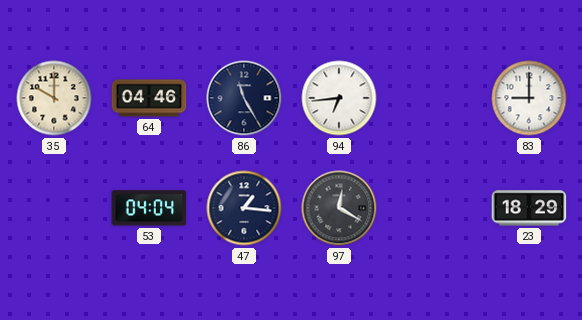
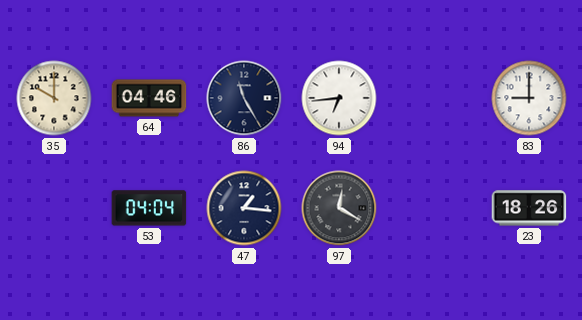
23: 18:29 -> 18:26 (529, 208)
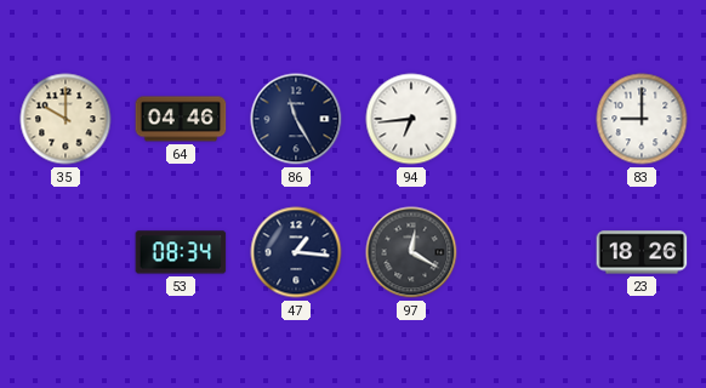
53: 04:04 -> 08:34 (181, 252)
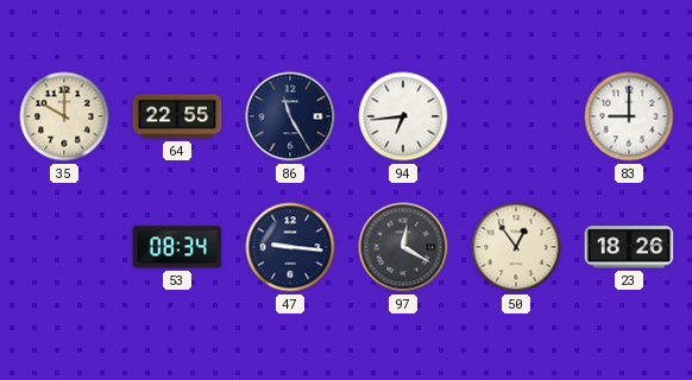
64: 04:46 -> 22:55 (177, 116)
47: 1:16 -> 9:16 (290, 247)
50: none -> 12:54 (516, 247)
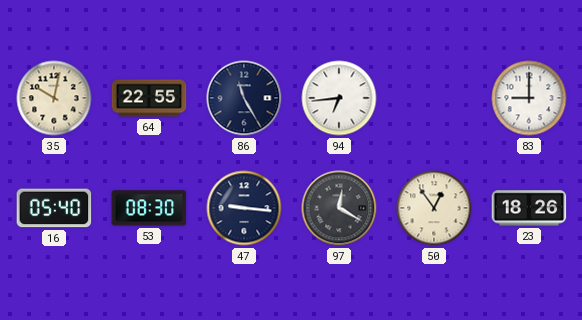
35: 10:00 -> 10:02 (54, 98)
16: none -> 05:40 (54, 208)
53: 08:34 -> 08:30 (149, 208)
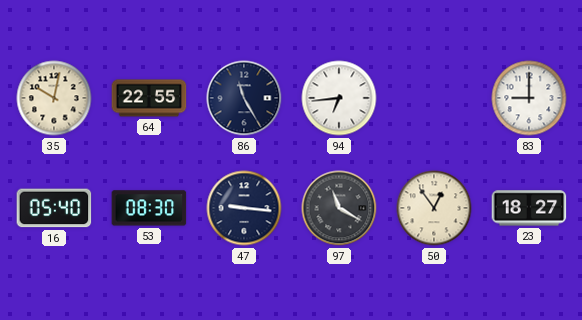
97: 12:20 -> 11:20 (339, 208)
23: 18:26 -> 18:27 (529, 208)
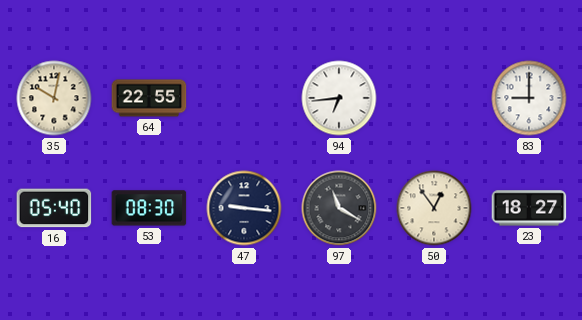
86: 11:25 -> none (244, 98)
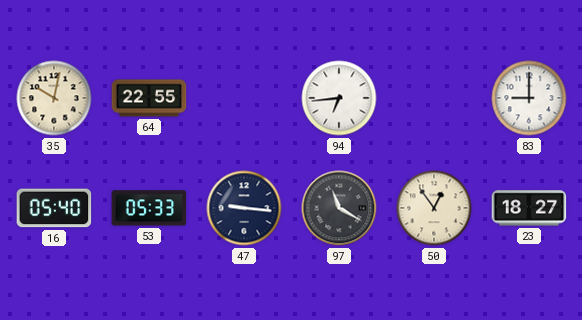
53: 08:30 -> 05:33 (149, 208)
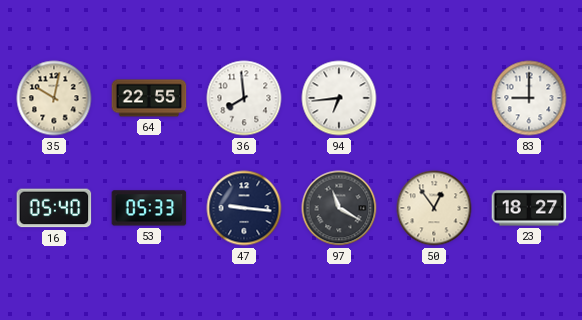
36: none -> 7:59 (244, 98)
